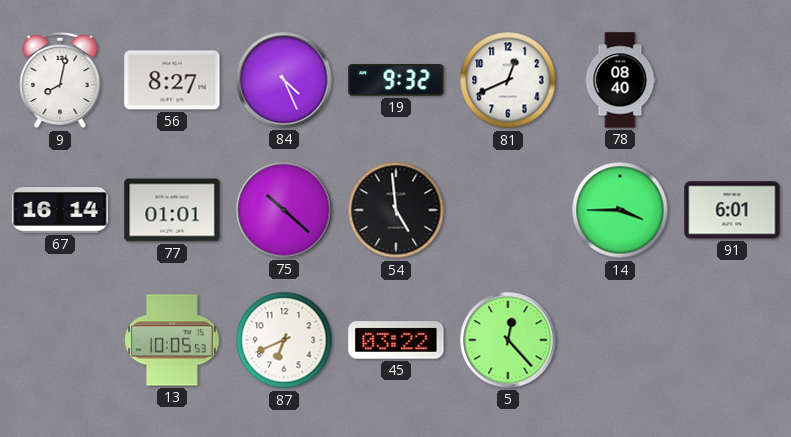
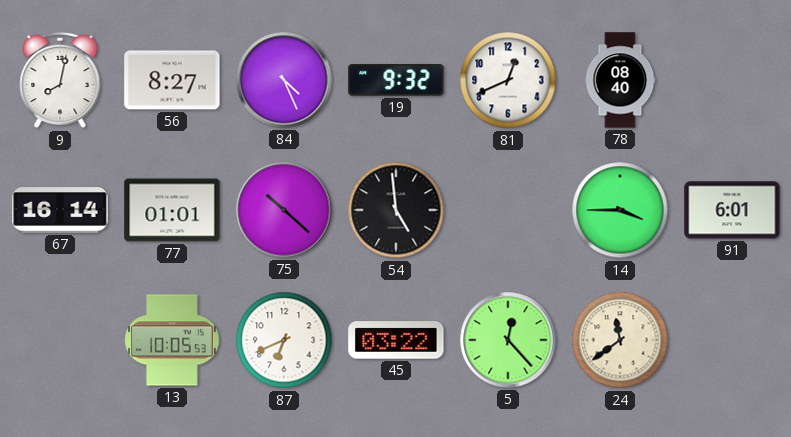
24: none -> 11:39 (620, 340)
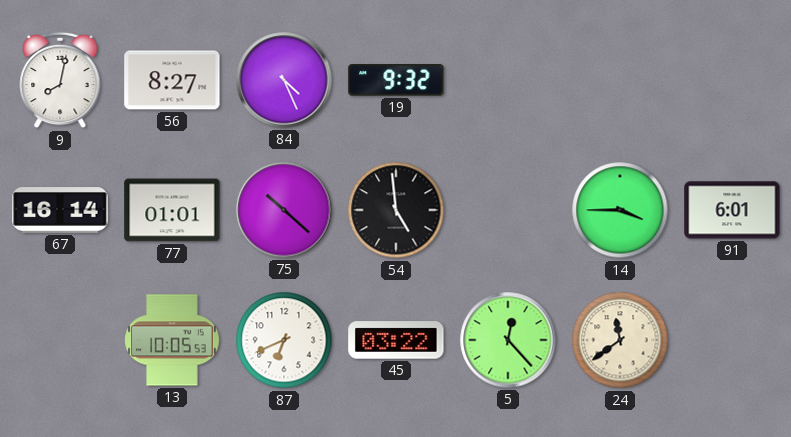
81: 12:41 -> none (508, 80)
78: 08:40 -> none (620, 80)
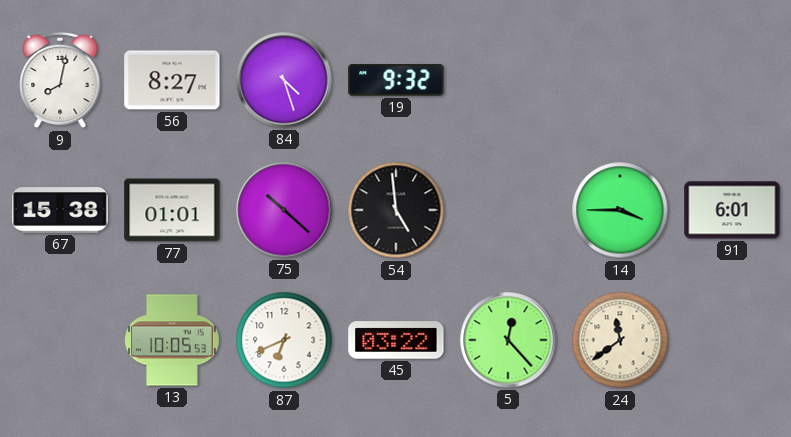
84: 4:26 -> 4:27 (284, 80)
67: 16:14 -> 15:38 (60, 210)
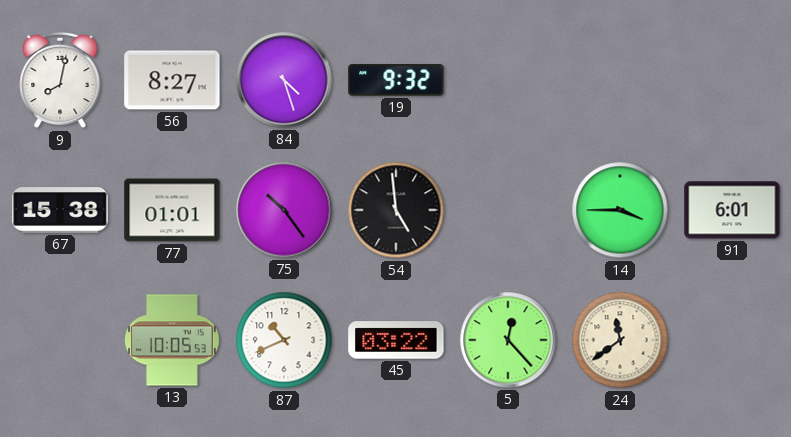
75: 10:22 -> 10:24 (284, 210)
87: 6:41 -> 10:41 (284, 340)
